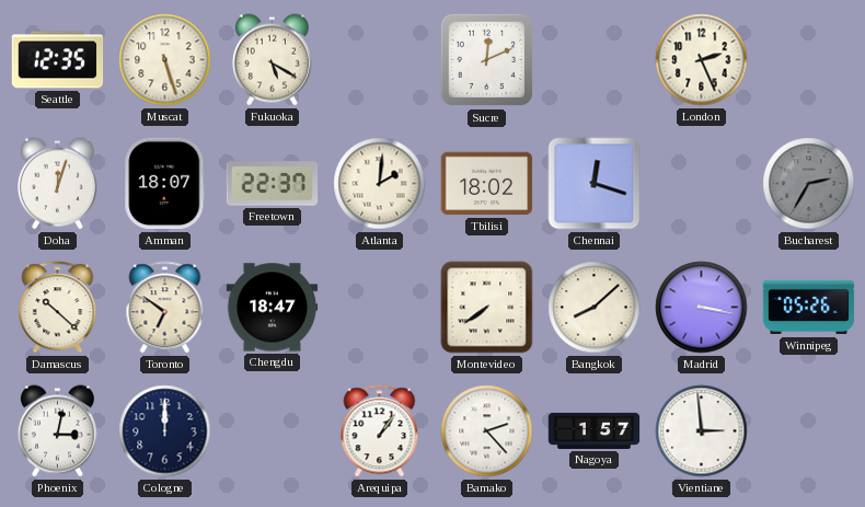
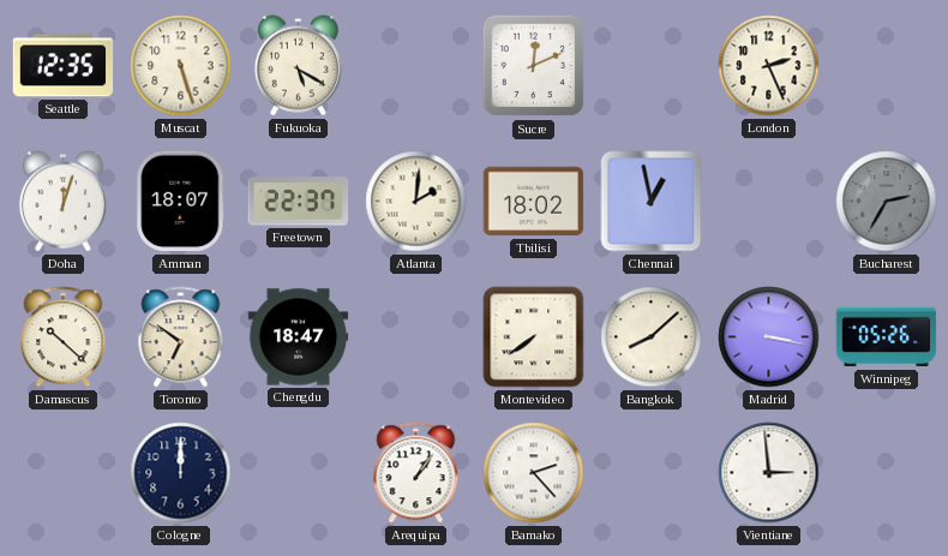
Chennai: 12:18 -> 12:58 (652, 202)
Phoenix: 3:02 -> none (57, 431)
Nagoya: 1:57 -> none (595, 430)
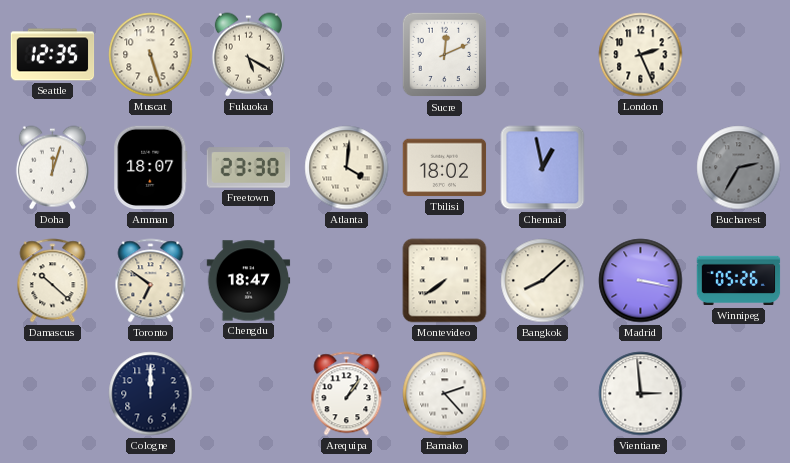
Freetown: 22:37 -> 23:30 (249, 168)
Atlanta: 2:01 -> 4:01 (347, 168)
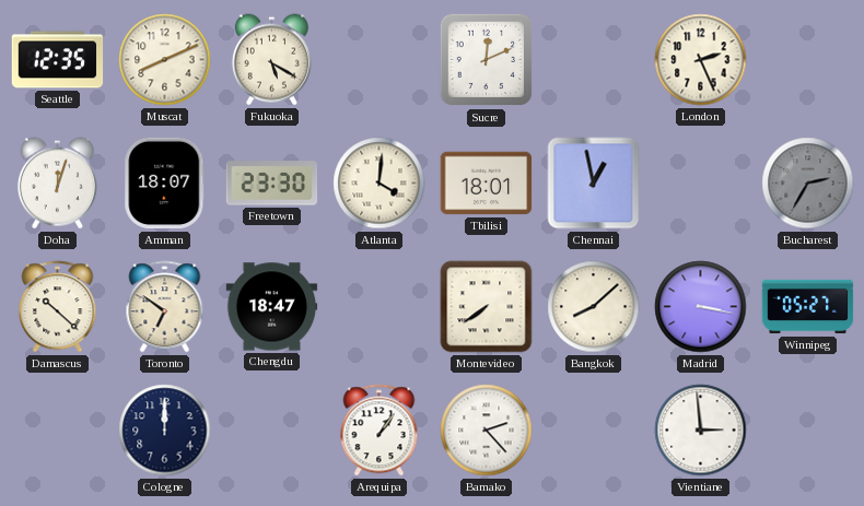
Muscat: 5:27 -> 8:11 (165, 60)
Tbilisi: 18:02 -> 18:01 (487, 184)
Winnipeg: 05:26 -> 05:27 (808, 307)
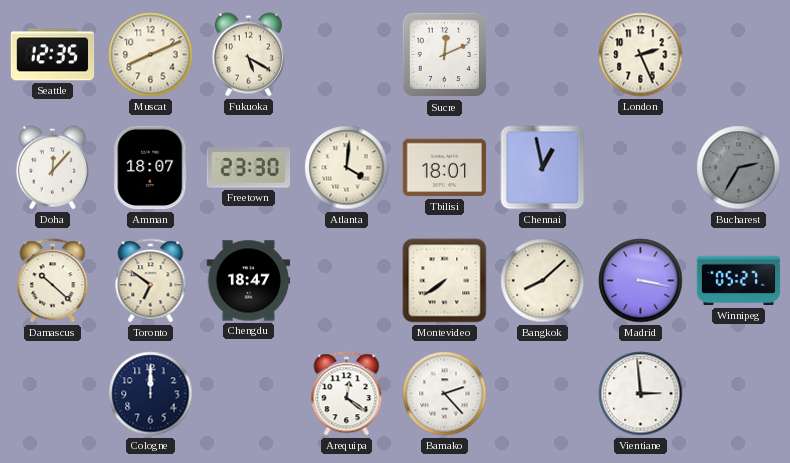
Doha: 12:03 -> 12:07 (52, 168)
Arequipa: 1:06 -> 12:21 (347, 394)
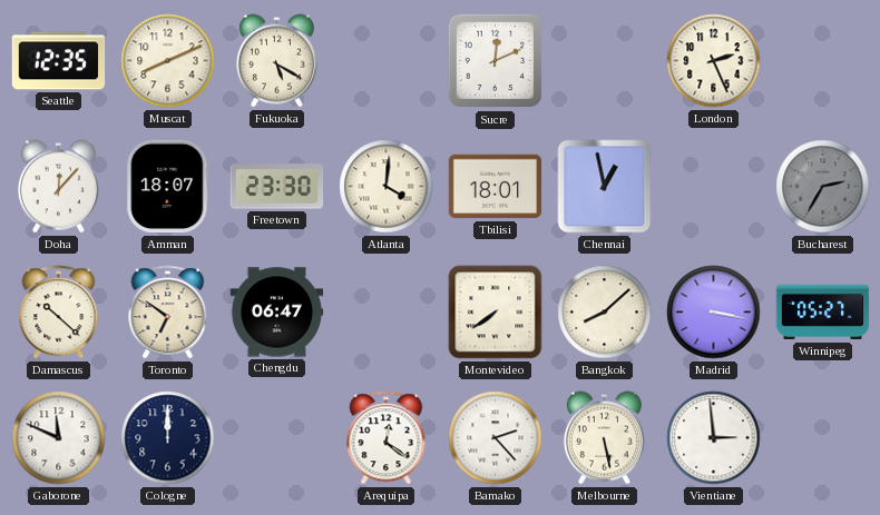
Chengdu: 18:47 -> 06:47 (277, 313)
Gaborone: none -> 11:49 (59, 438)
Melbourne: none -> 5:28 (604, 438)
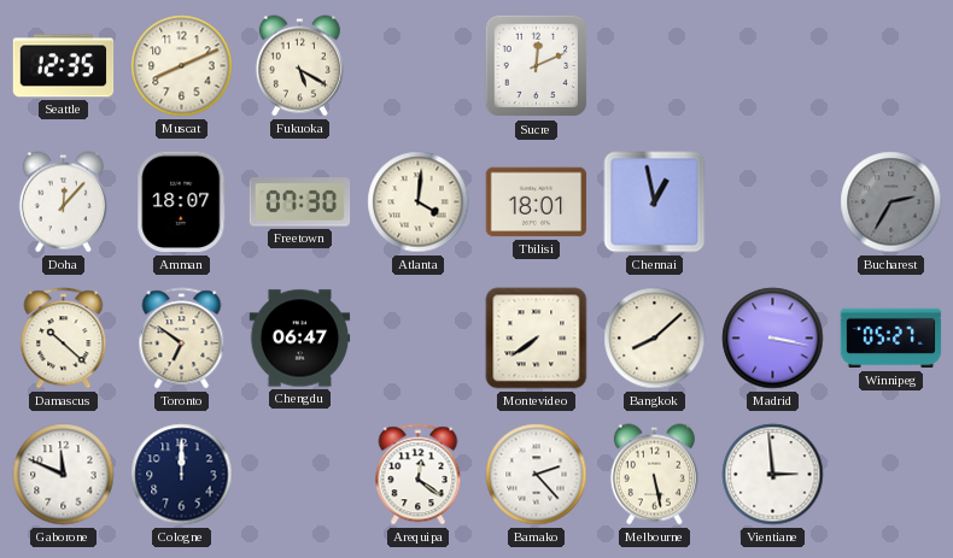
London: 2:26 -> none (714, 61)
Freetown: 23:30 -> 07:30 (300, 202)
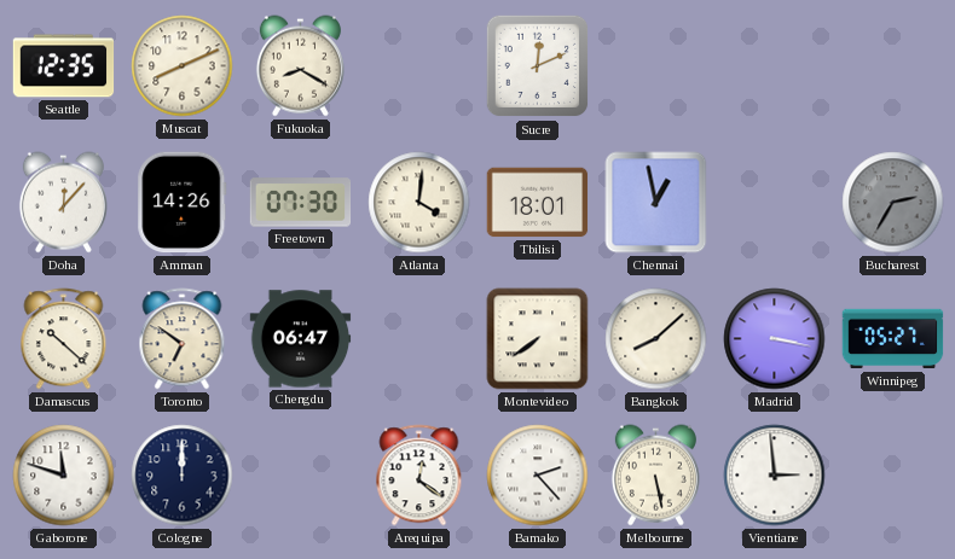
Fukuoka: 5:20 -> 8:20 (300, 66)
Amman: 18:07 -> 14:26 (183, 203)
Gaborone: 11:49 -> 11:48 (64, 476)
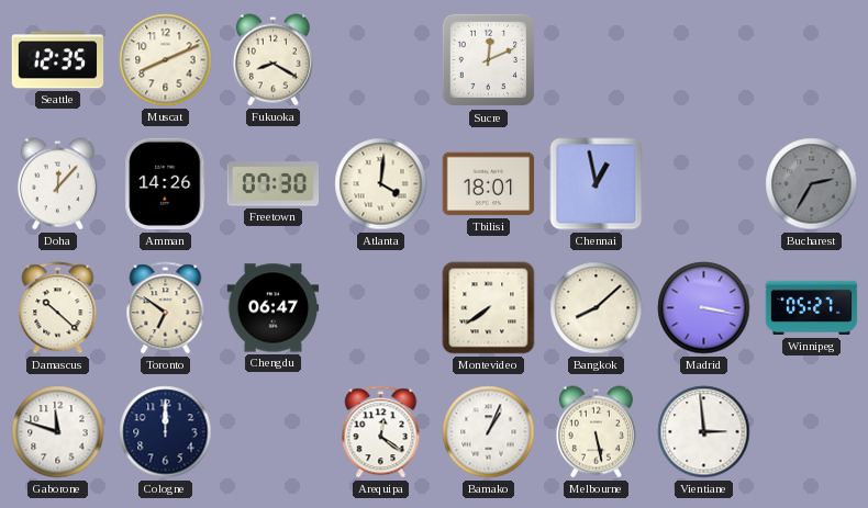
Bamako: 2:23 -> 1:04 (489, 432)
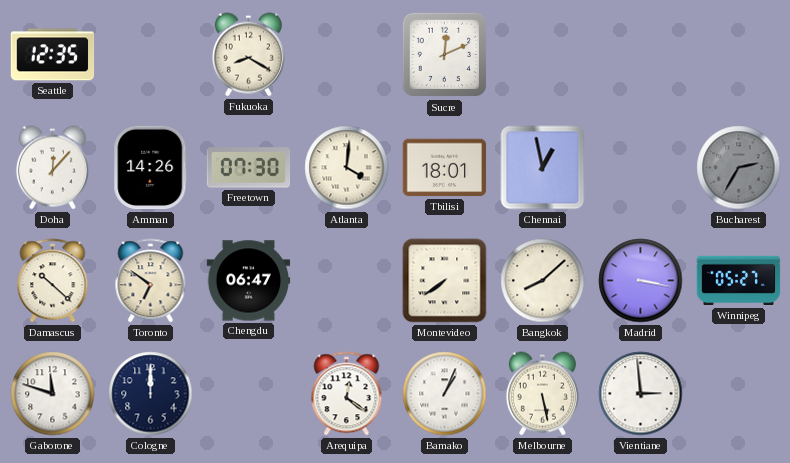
Muscat: 8:11 -> none (166, 60)
